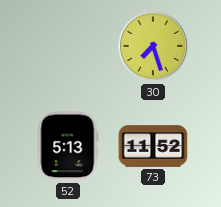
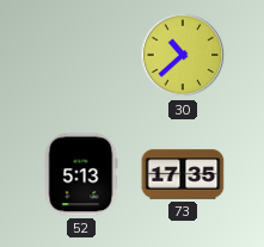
30: 7:27 -> 10:38 (183, 55)
73: 11:52 -> 17:35 (183, 174)
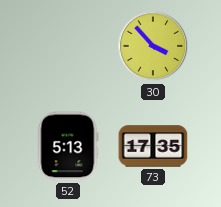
30: 10:38 -> 3:53 (153, 46)
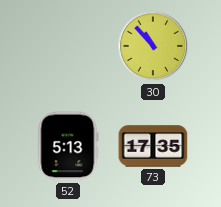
30: 3:53 -> 10:53 (153, 46)
